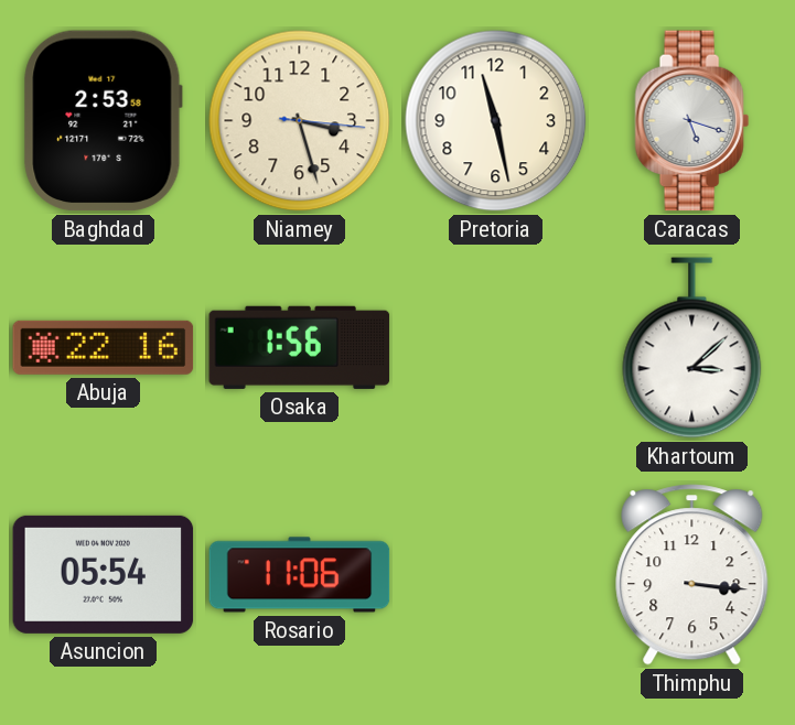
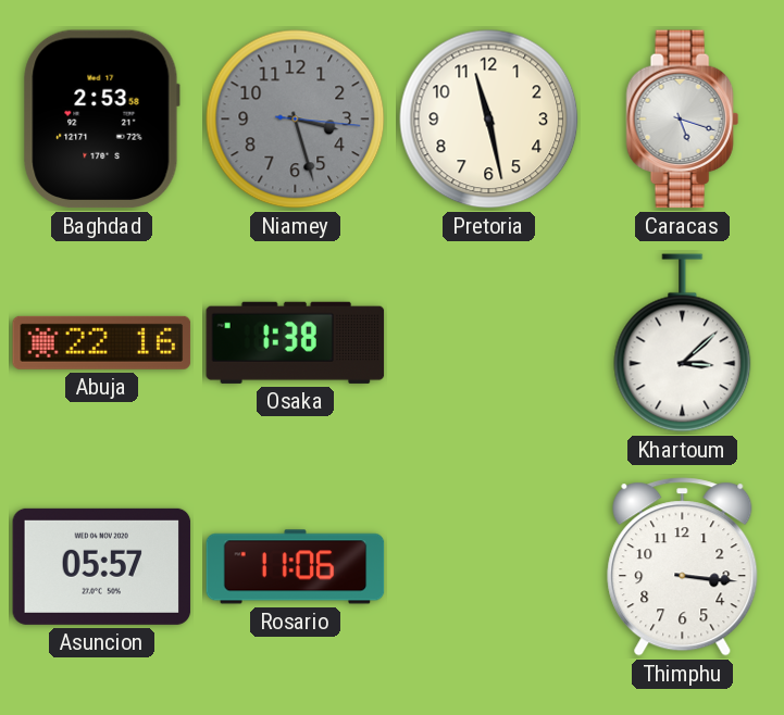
Niamey dial: cream -> grey (296, 120)
Osaka: 1:56 -> 1:38 (296, 342)
Asuncion: 05:54 -> 05:57 (102, 566)
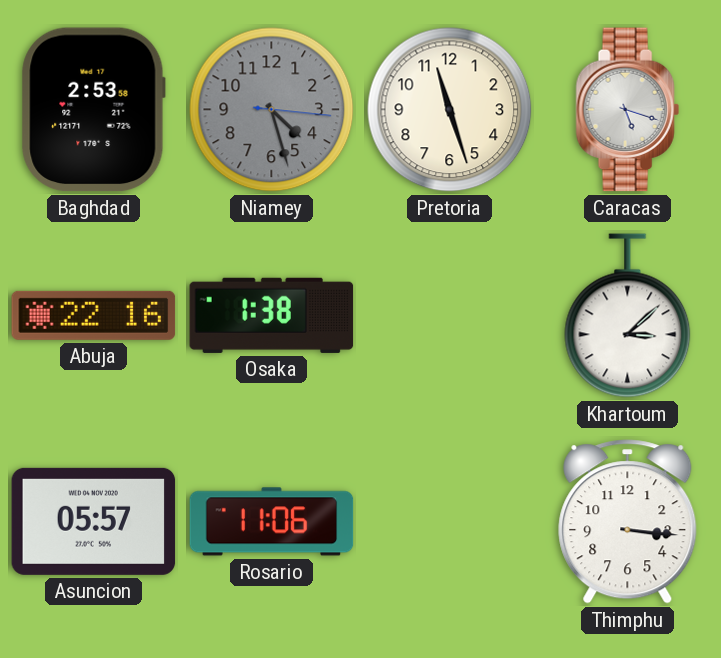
Niamey: 3:27 -> 4:27 (272, 110)
Pretoria: 11:28 -> 11:27 (450, 110)
